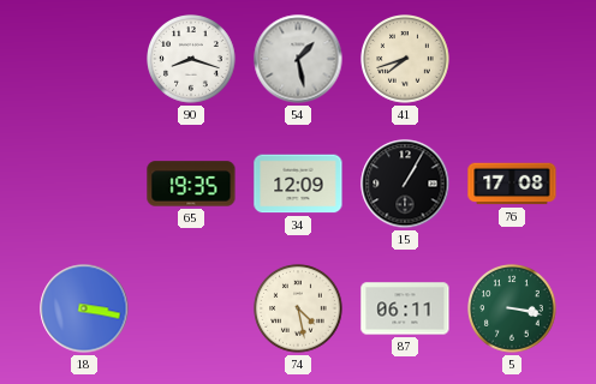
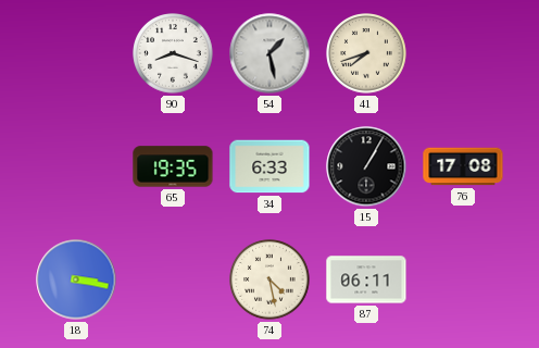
34: 12:09 -> 6:33 (269, 166)
5: 3:17 -> none (512, 308)
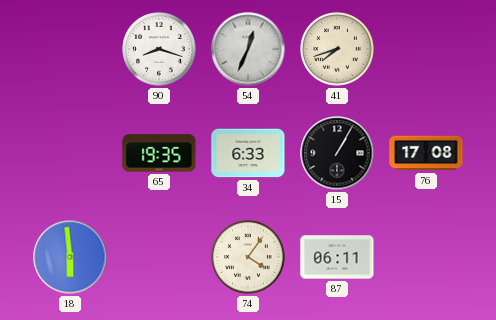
54: 1:28 -> 12:34 (248, 49)
18: 3:17 -> 5:59 (70, 257)
74: 4:28 -> 4:06 (248, 257)
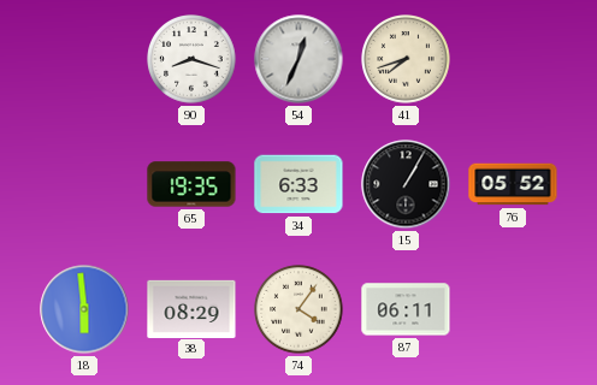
76: 17:08 -> 05:52 (513, 184)
38: none -> 08:29 (191, 308)
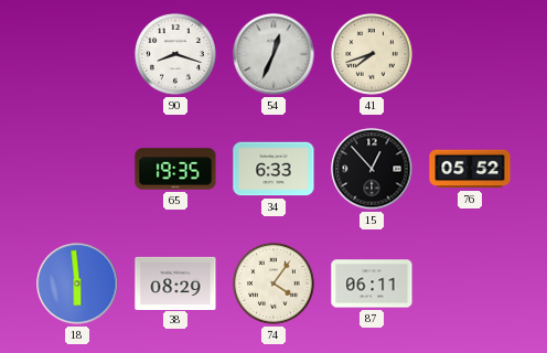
15: 1:05 -> 12:53 (372, 169)
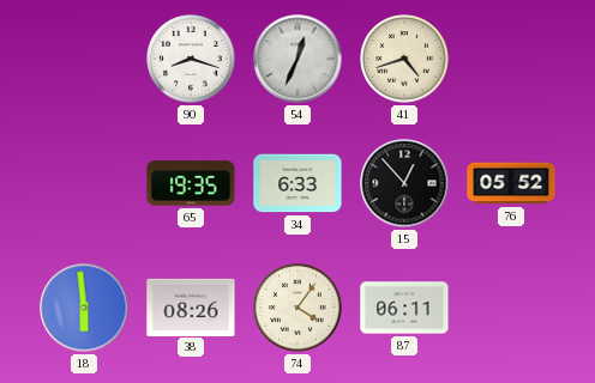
41: 7:42 -> 4:42 (404, 59)
38: 08:29 -> 08:26 (191, 306)
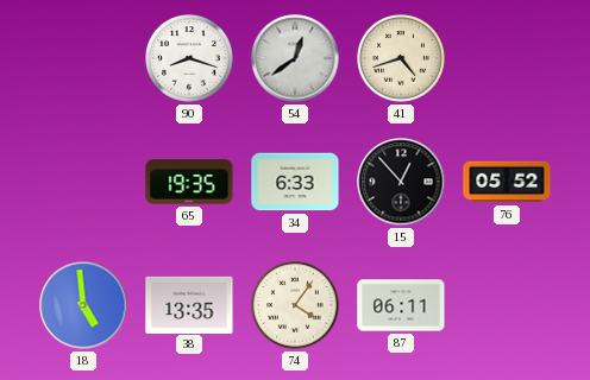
54: 12:34 -> 12:39 (295, 58)
18: 5:59 -> 4:59 (83, 305)
38: 08:26 -> 13:35 (189, 304)
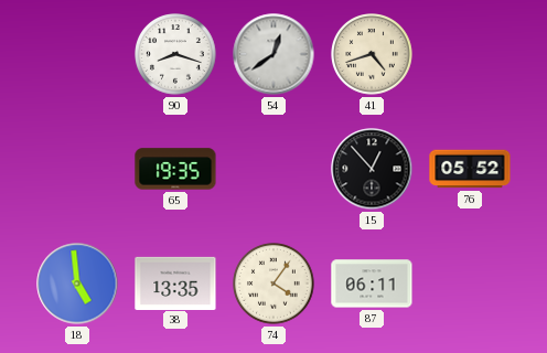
34: 6:33 -> none (295, 182)
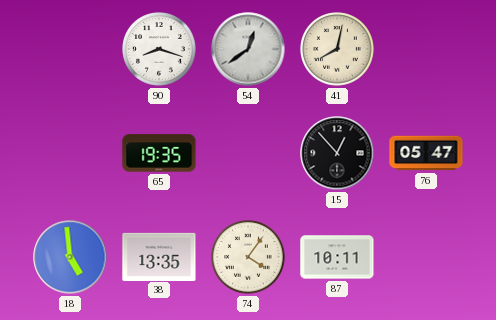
41: 4:42 -> 8:02 (337, 49)
76: 05:52 -> 05:47 (426, 153)
87: 06:11 -> 10:11 (337, 257)
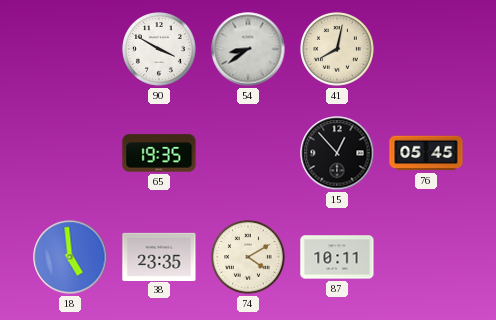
90: 8:18 -> 3:50 (159, 49)
54: 12:39 -> 8:39 (248, 49)
76: 05:47 -> 05:45 (426, 153)
38: 13:35 -> 23:35 (159, 256)
74: 4:06 -> 4:10 (248, 257)
